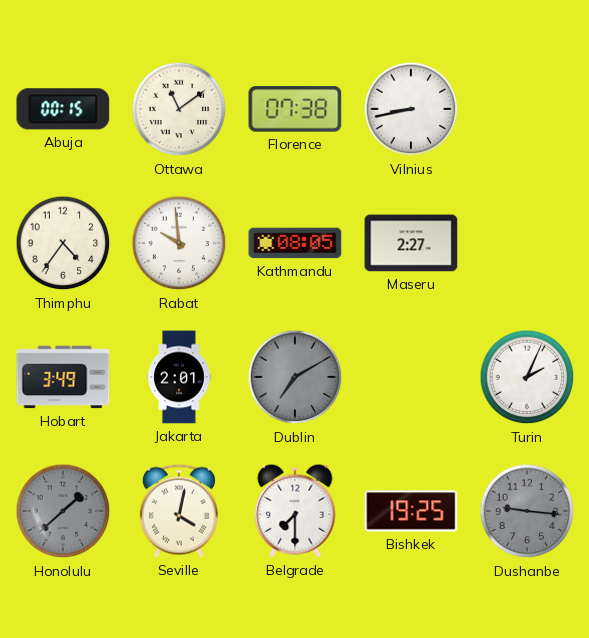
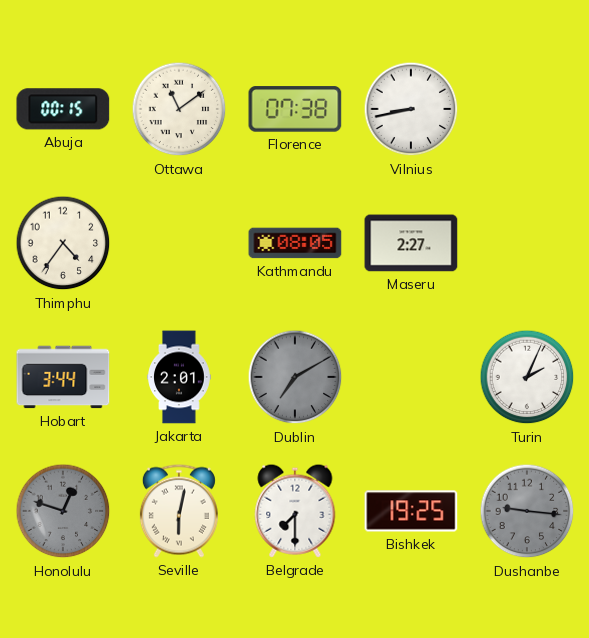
Rabat: 9:59 -> none (179, 243)
Hobart: 3:49 -> 3:44 (63, 377)
Honolulu: 1:38 -> 12:48 (63, 511)
Seville: 4:02 -> 6:02 (179, 511)
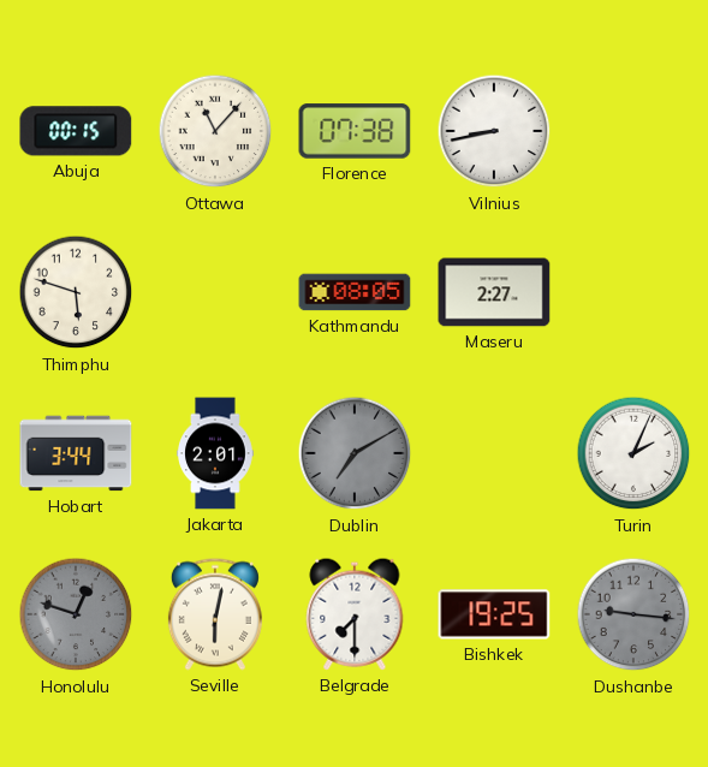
Ottawa: 11:09 -> 11:07 (215, 131)
Thimphu: 4:36 -> 5:48 (76, 292)
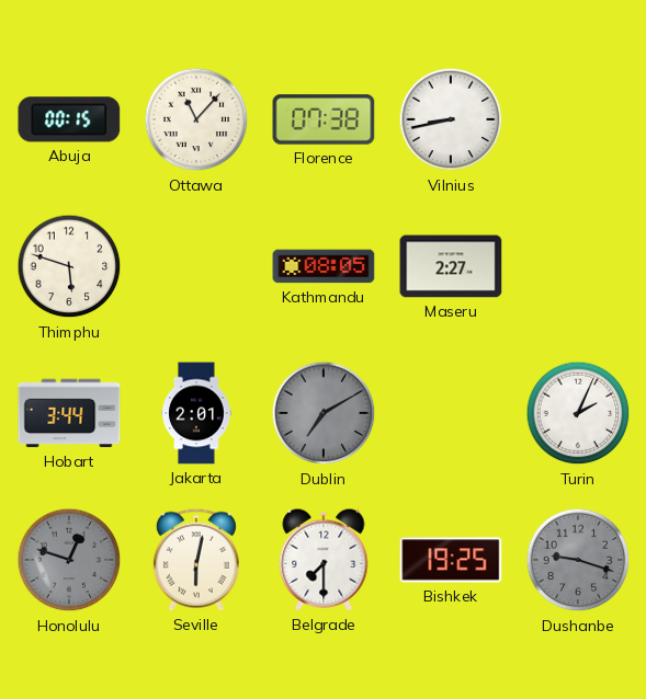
Dushanbe: 9:16 -> 9:18 (578, 560)
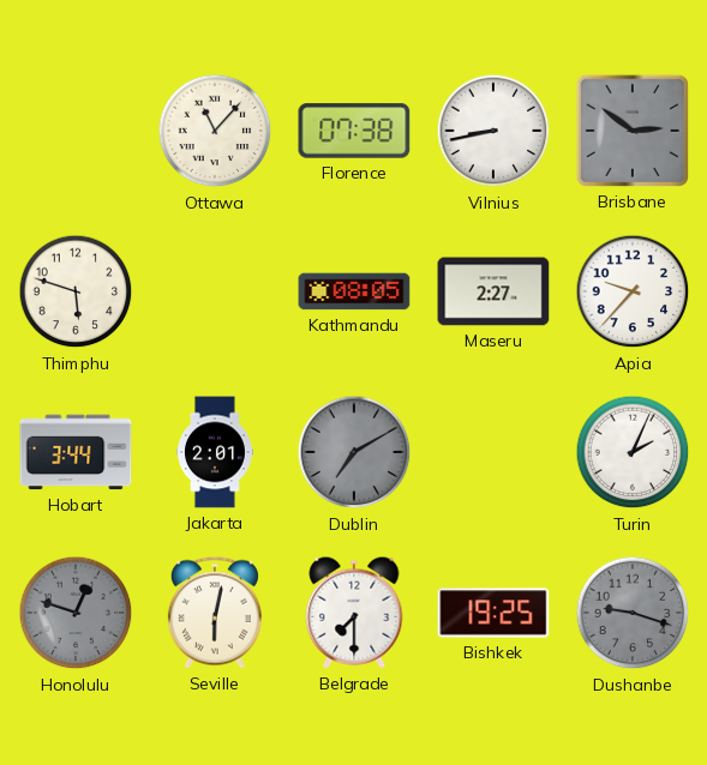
Abuja: 00:15 -> none (69, 119)
Brisbane: none -> 2:51 (633, 131)
Apia: none -> 9:37 (633, 291)
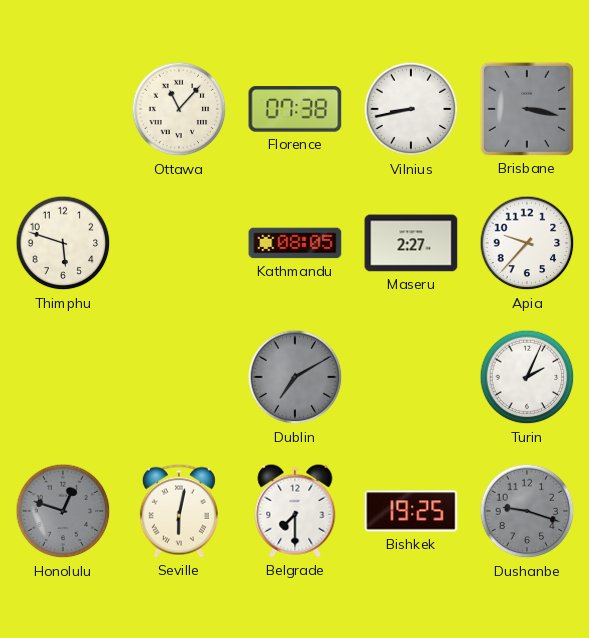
Brisbane: 2:51 -> 3:17 (527, 109)
Hobart: 3:44 -> none (76, 452)
Jakarta: 2:01 -> none (215, 452)
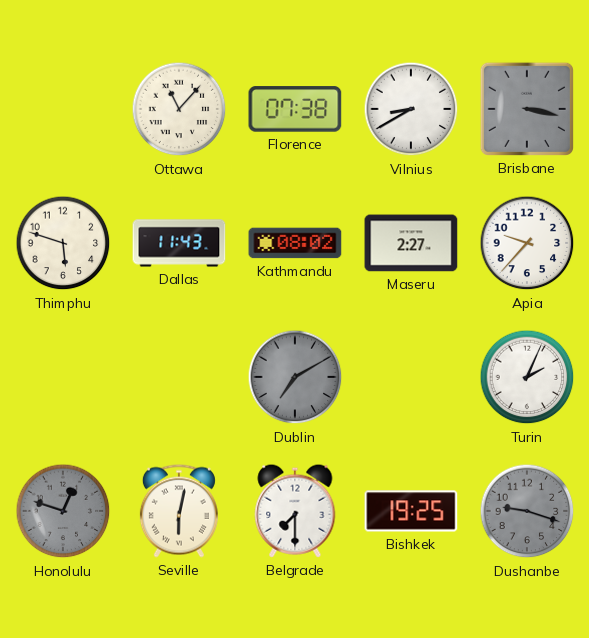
Vilnius: 8:43 -> 8:40 (411, 109)
Dallas: none -> 11:43 (179, 243)
Kathmandu: 08:05 -> 08:02 (295, 243)
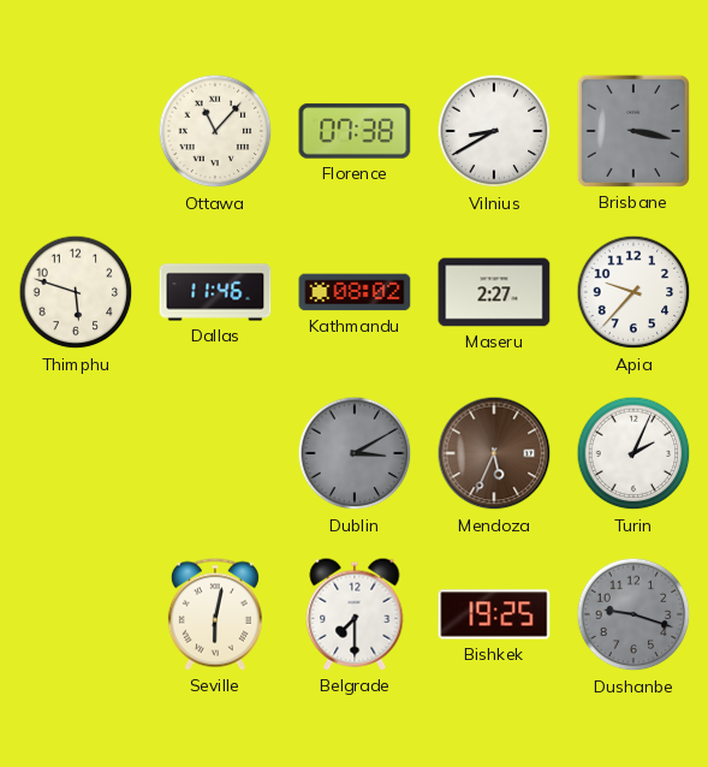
Dallas: 11:43 -> 11:46 (215, 292)
Dublin: 7:10 -> 3:10 (355, 453)
Mendoza: none -> 5:34 (494, 453)
Honolulu: 12:48 -> none (63, 511)
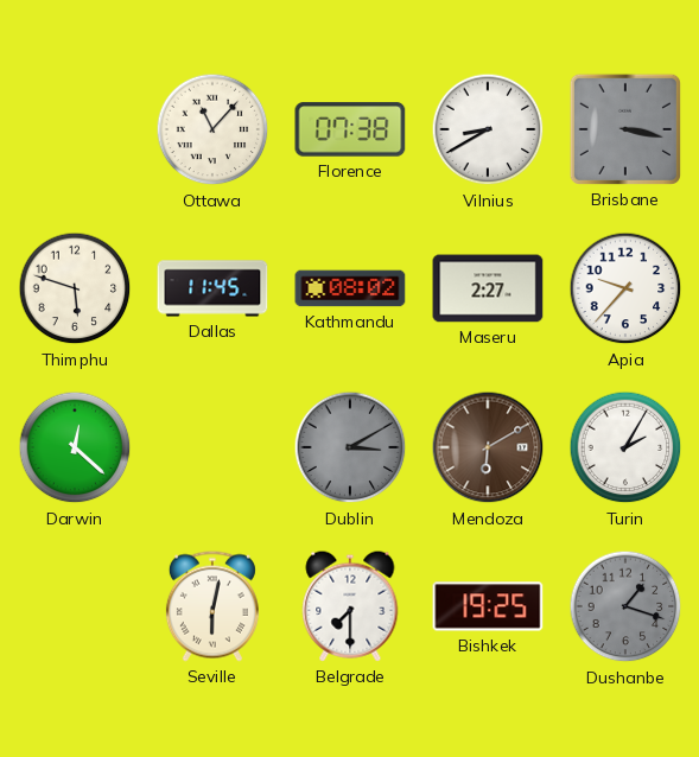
Dallas: 11:46 -> 11:45 (212, 288)
Darwin: none -> 12:22 (75, 447)
Mendoza: 5:34 -> 6:10 (488, 447)
Turin: 2:04 -> 2:05 (625, 447)
Dushanbe: 9:18 -> 1:18 (625, 606)
